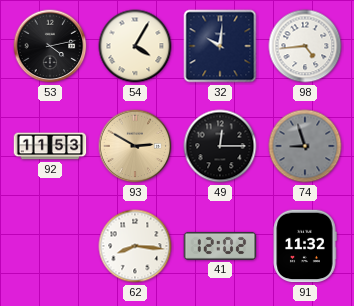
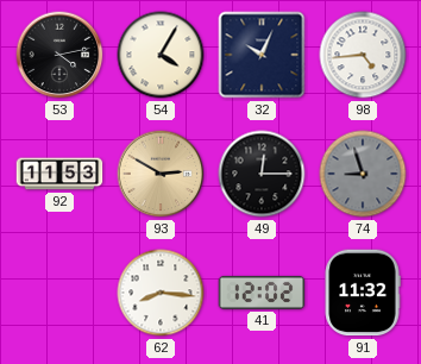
32: 10:01 -> 10:04 (262, 55)
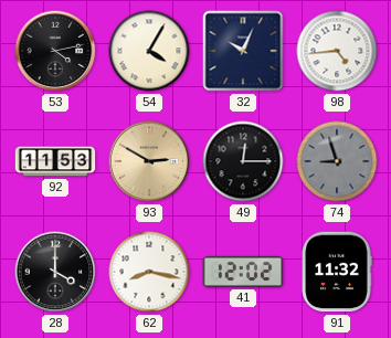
28: none -> 4:00 (55, 272)
62: 8:16 -> 8:17 (149, 272)
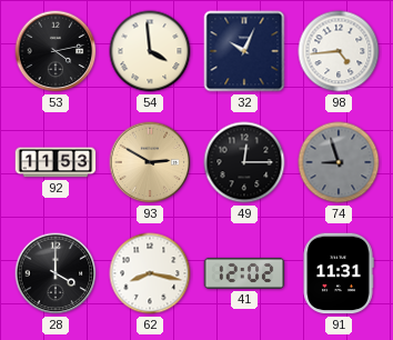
54: 4:05 -> 3:59 (150, 51)
91: 11:32 -> 11:31 (339, 273)
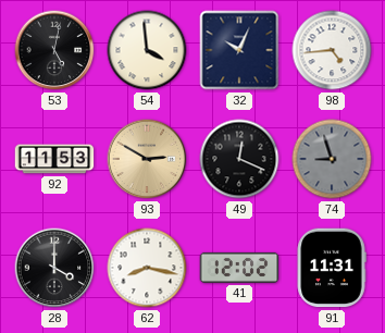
53: 4:13 -> 5:02 (54, 50)
49: 12:15 -> 12:19 (239, 159)
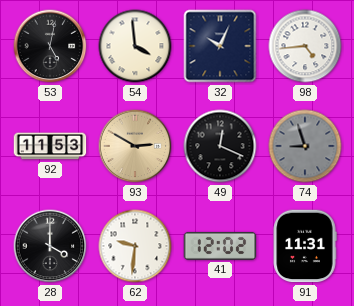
62: 8:17 -> 9:31 (135, 246)
